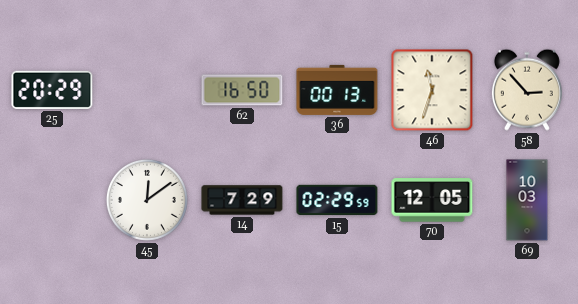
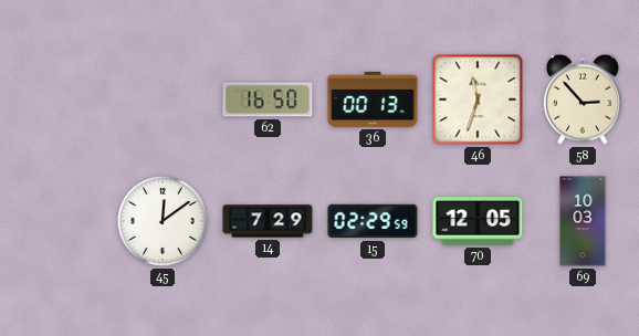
25: 20:29 -> none (52, 90)
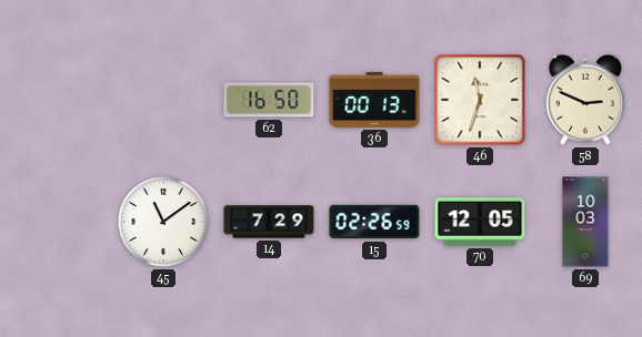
58: 2:53 -> 2:49 (585, 100)
45: 12:09 -> 11:09 (163, 222)
15: 02:29 -> 02:26 (374, 222)
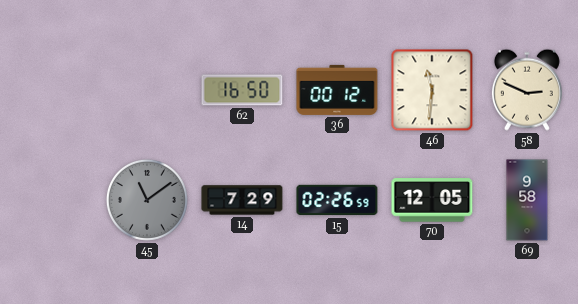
36: 00:13 -> 00:12 (337, 90)
46: 11:33 -> 11:31 (432, 90)
45 dial: white -> grey (147, 200)
69: 10:03 -> 9:58 (527, 200)
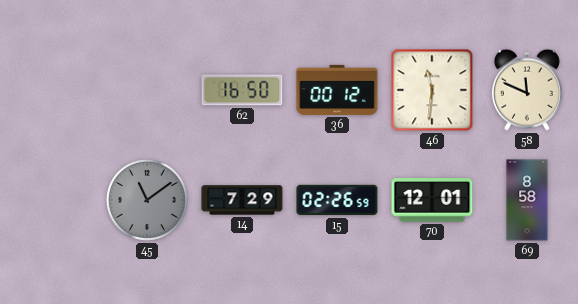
58: 2:49 -> 11:49 (527, 90)
70: 12:05 -> 12:01 (432, 200)
69: 9:58 -> 8:58 (527, 200)
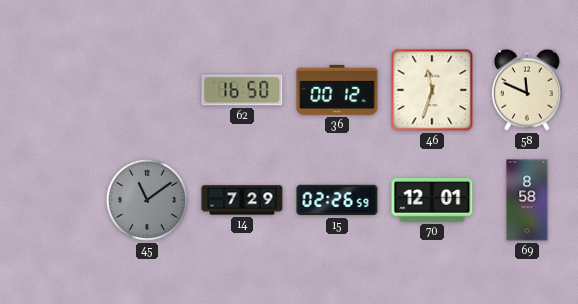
46: 11:31 -> 11:33 (432, 90)
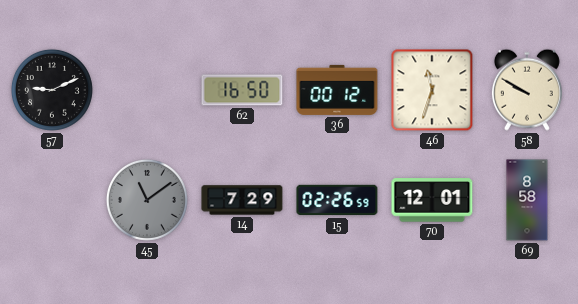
57: none -> 9:11 (52, 90)
58: 11:49 -> 9:50 (527, 90)
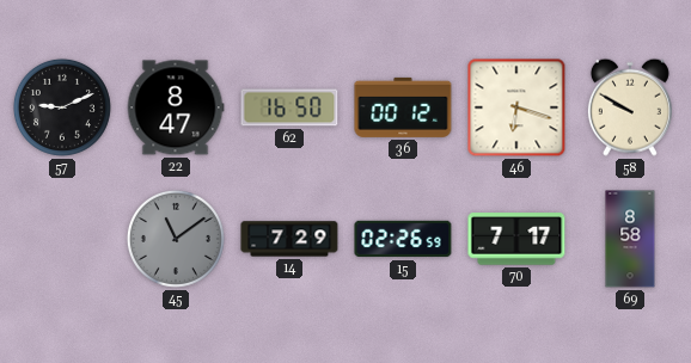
22: none -> 8:47 (176, 107)
46: 11:33 -> 6:18 (516, 107)
70: 12:01 -> 7:17 (516, 239)
